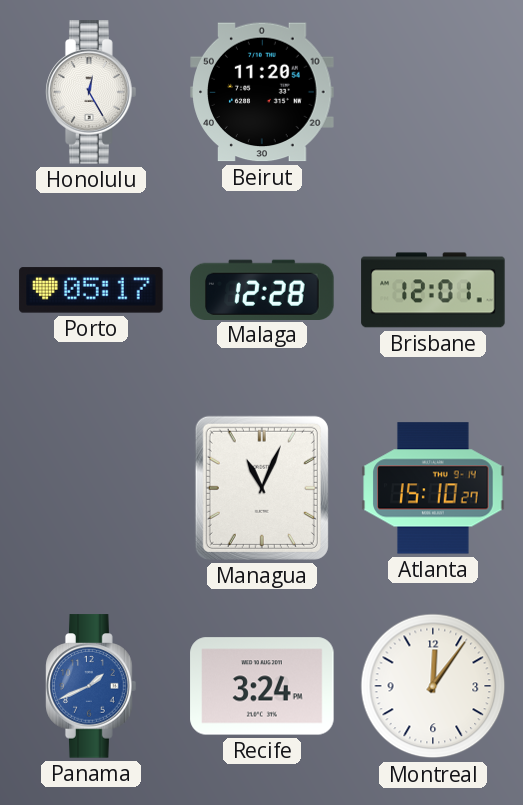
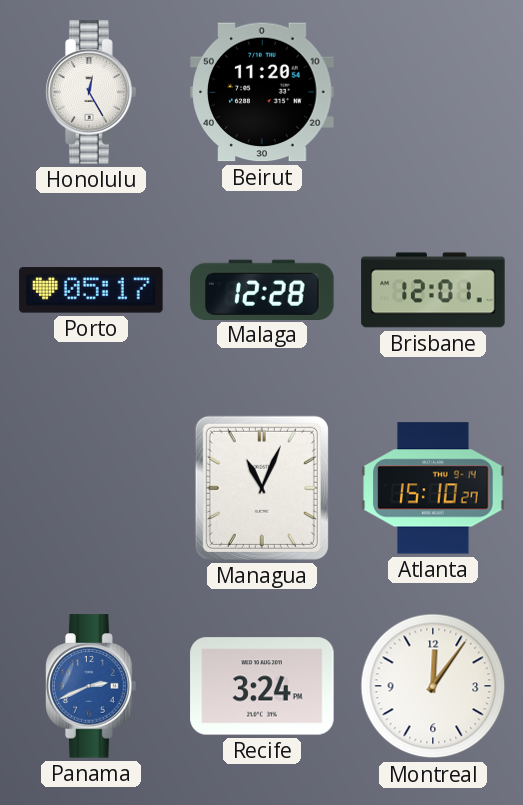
Panama: 1:41 -> 2:41 (91, 686)
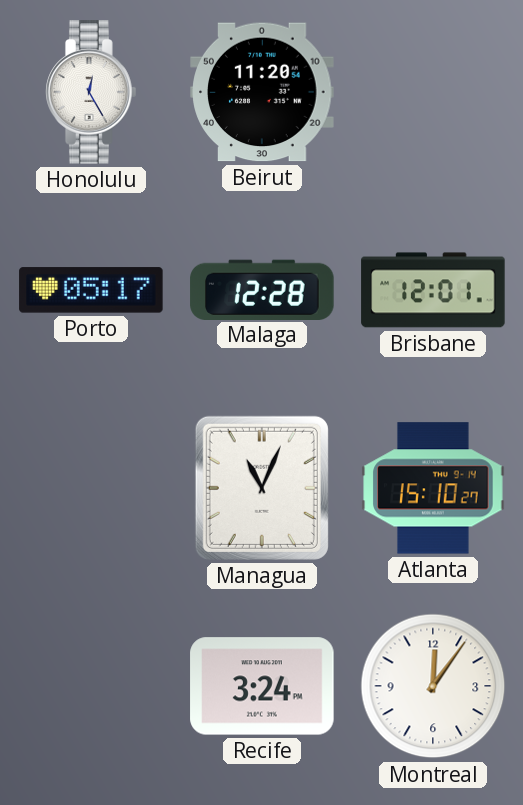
Panama: 2:41 -> none (91, 686)
